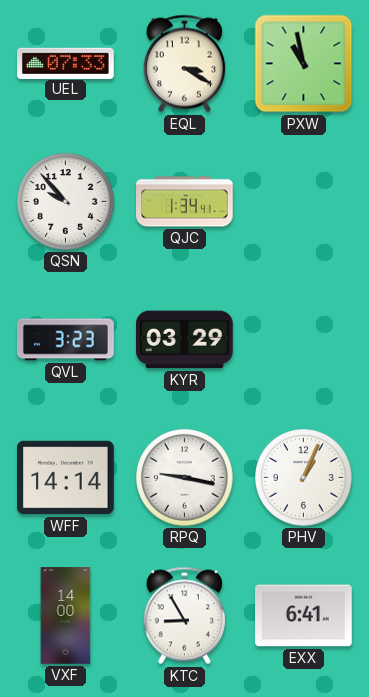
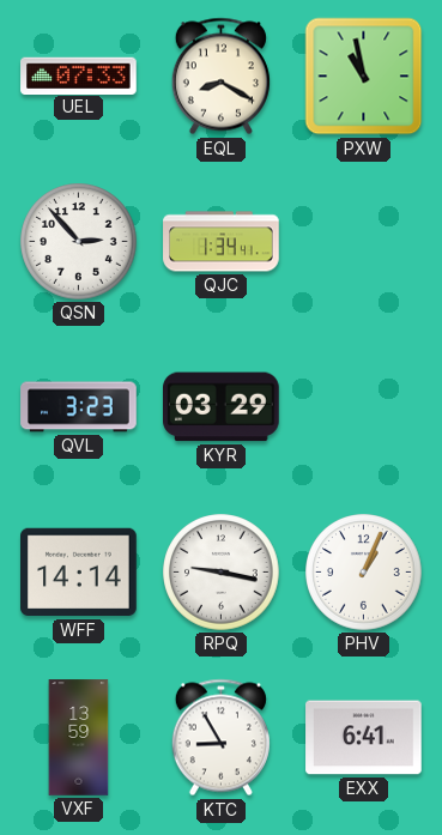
EQL: 3:20 -> 8:20 (220, 77)
QSN: 9:53 -> 2:53 (79, 242)
VXF: 14:00 -> 13:59 (79, 738)
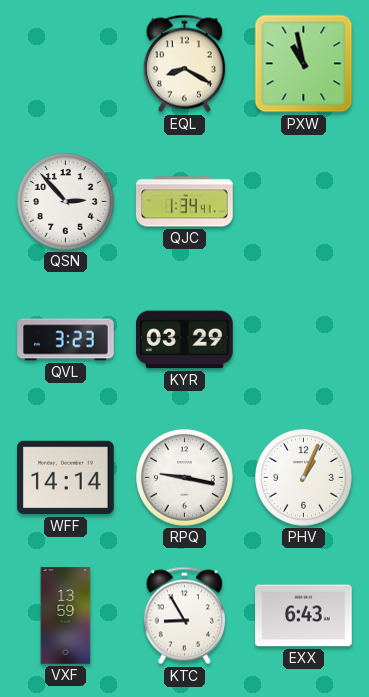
UEL: 07:33 -> none (79, 75)
EXX: 6:41 -> 6:43 (304, 616)
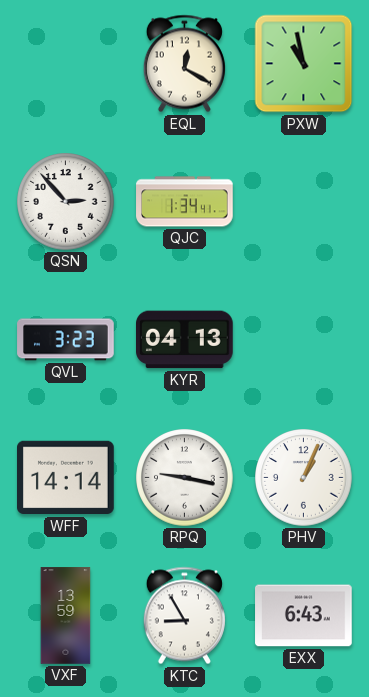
EQL: 8:20 -> 12:20 (184, 64)
KYR: 03:29 -> 04:13 (185, 340)
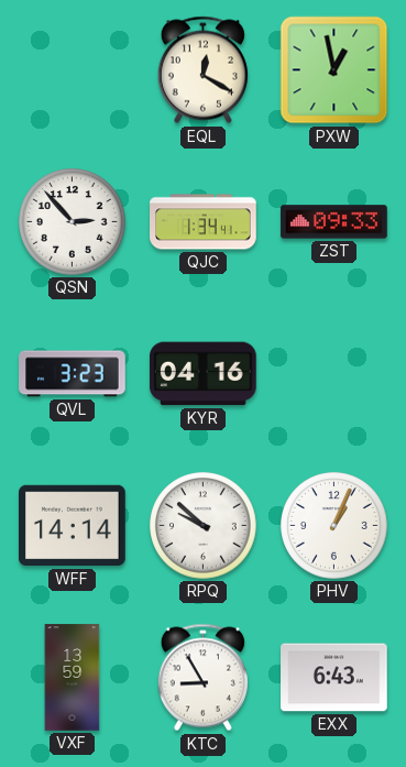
PXW: 10:58 -> 12:58 (334, 70)
ZST: none -> 09:33 (334, 222)
KYR: 04:13 -> 04:16 (204, 374)
RPQ: 9:17 -> 9:52 (204, 526)
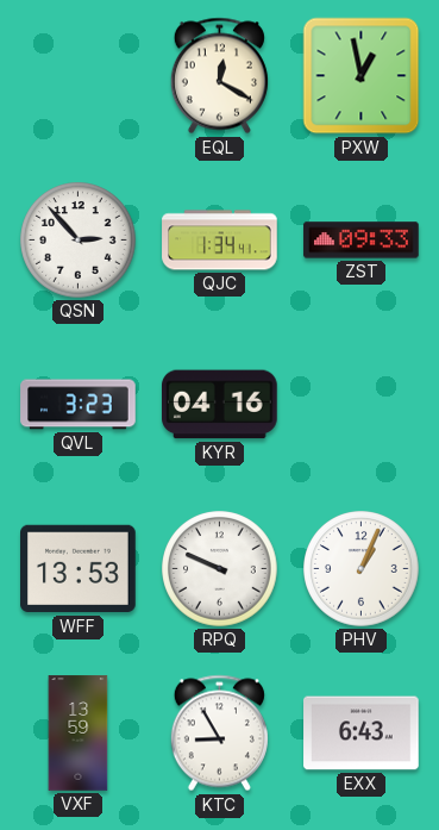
WFF: 14:14 -> 13:53 (79, 569)
RPQ: 9:52 -> 9:49 (220, 569)
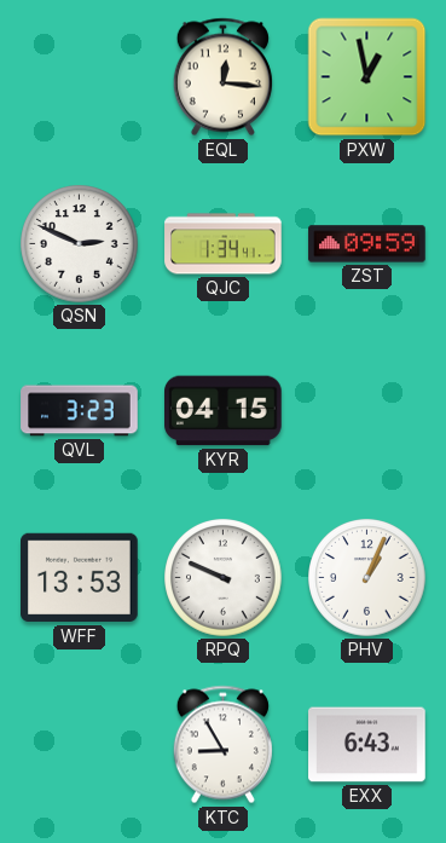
EQL: 12:20 -> 12:16 (222, 77)
QSN: 2:53 -> 2:49 (80, 244)
ZST: 09:33 -> 09:59 (367, 244)
KYR: 04:16 -> 04:15 (224, 411)
VXF: 13:59 -> none (79, 734)
